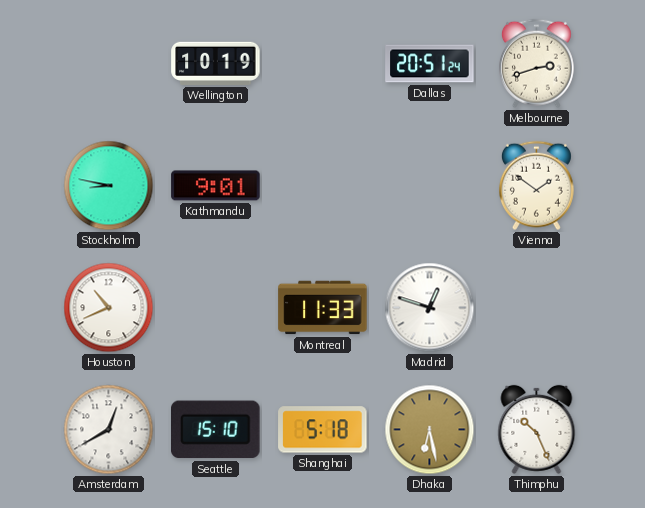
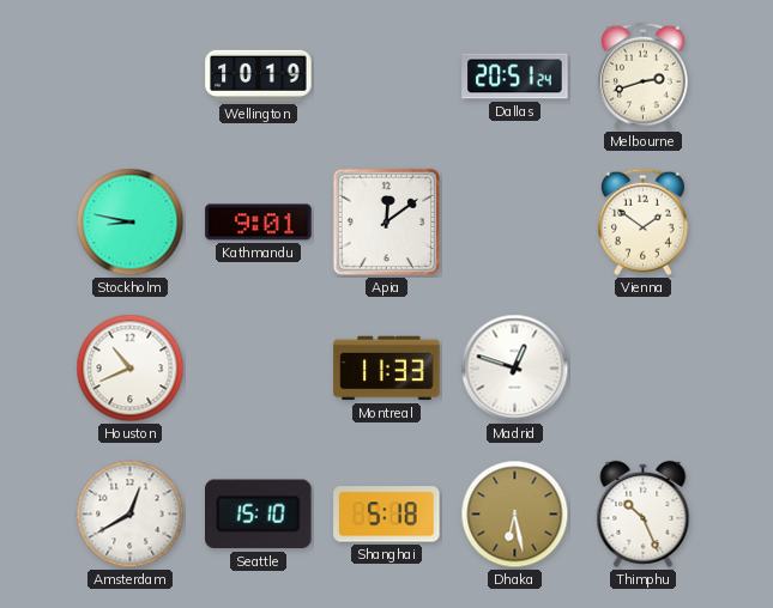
Apia: none -> 12:09 (386, 221)
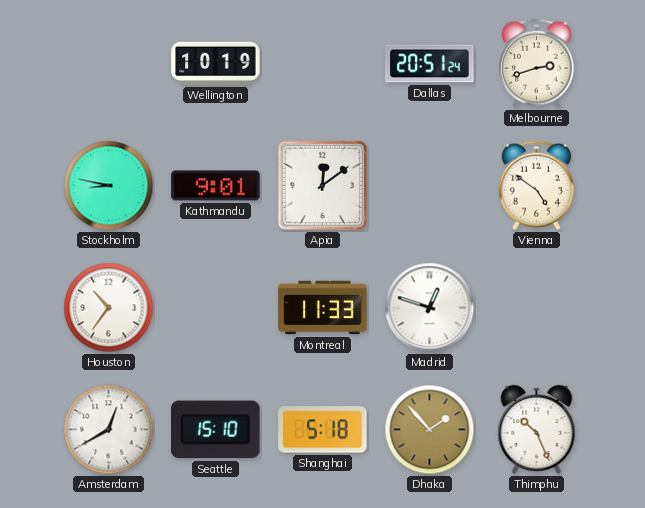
Vienna: 1:51 -> 4:51 (536, 186)
Houston: 10:41 -> 10:36 (109, 308)
Dhaka: 6:28 -> 1:53 (430, 430)
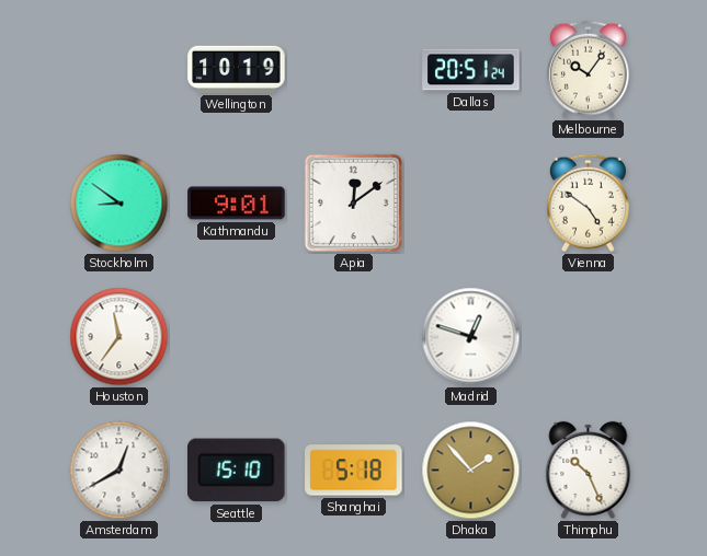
Melbourne: 2:42 -> 10:06 (588, 70)
Stockholm: 8:47 -> 8:51 (119, 204)
Houston: 10:36 -> 11:36 (119, 337)
Montreal: 11:33 -> none (323, 308)
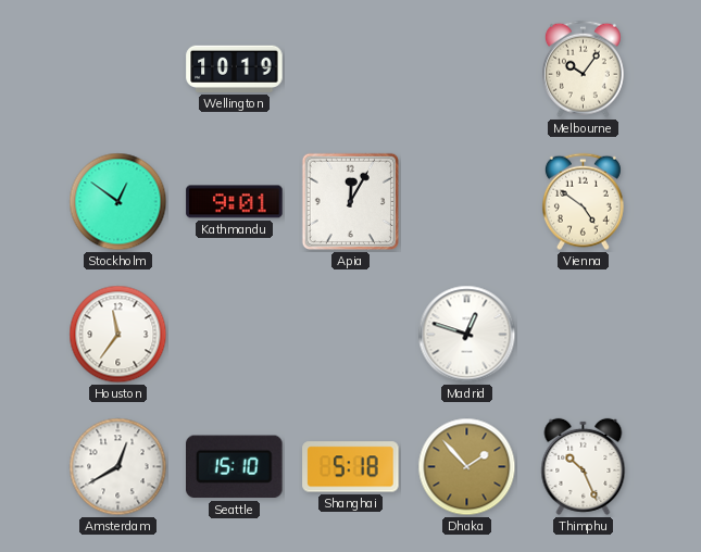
Dallas: 20:51 -> none (471, 70)
Stockholm: 8:51 -> 12:51 (118, 202)
Apia: 12:09 -> 12:05 (350, 201)
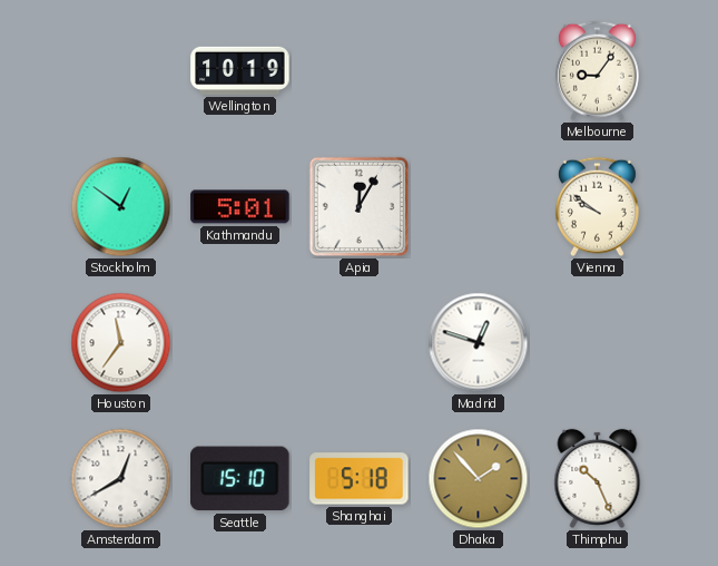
Melbourne: 10:06 -> 9:06 (597, 71)
Kathmandu: 9:01 -> 5:01 (240, 207)
Vienna: 4:51 -> 9:51 (597, 207)
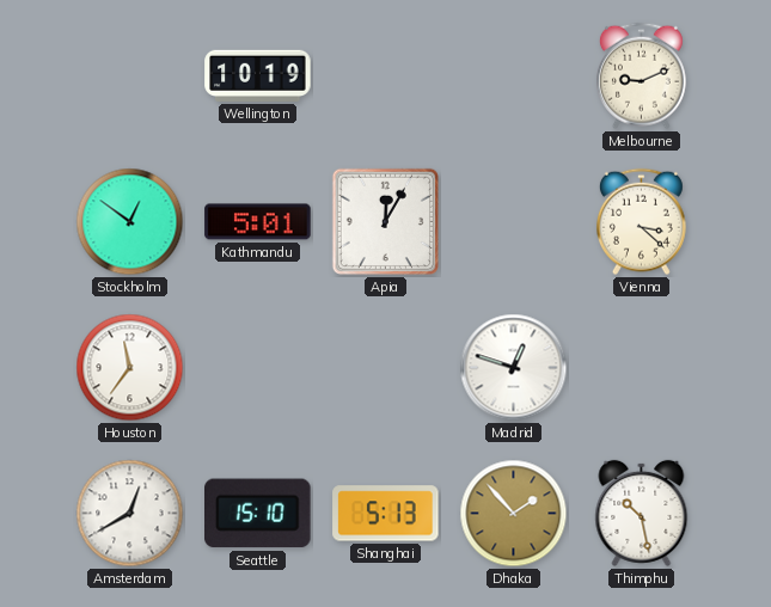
Melbourne: 9:06 -> 9:11 (641, 76)
Vienna: 9:51 -> 3:22 (641, 222)
Shanghai: 5:18 -> 5:13 (386, 514)
Thimphu: 10:26 -> 10:28 (642, 513)
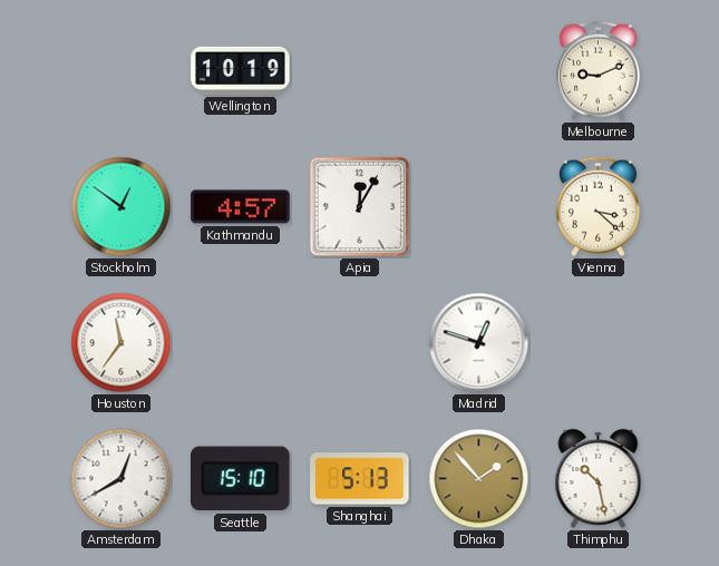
Kathmandu: 5:01 -> 4:57 (241, 207)
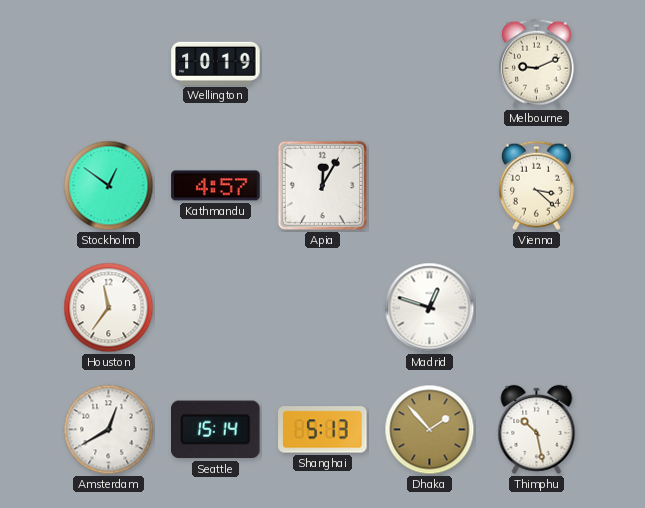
Seattle: 15:10 -> 15:14 (216, 430)
